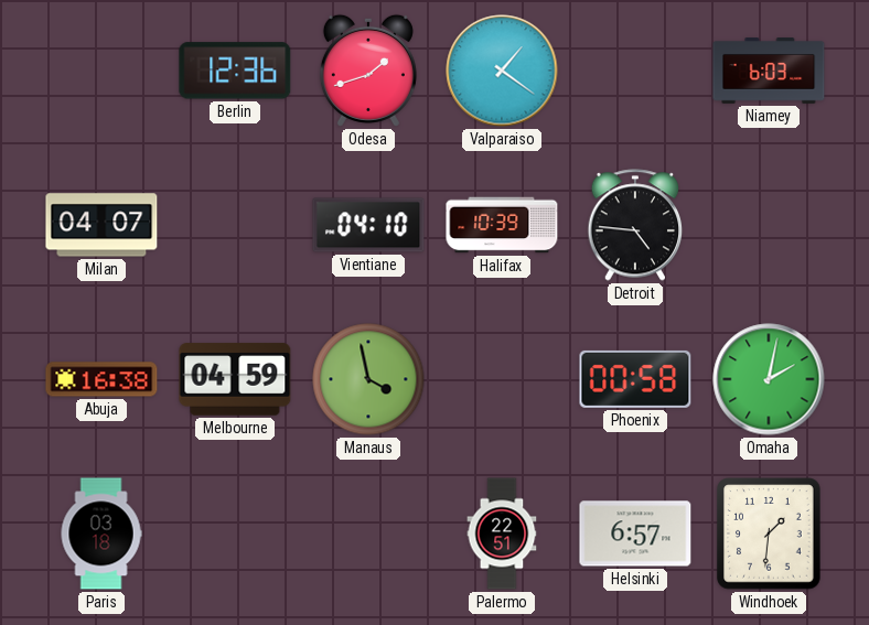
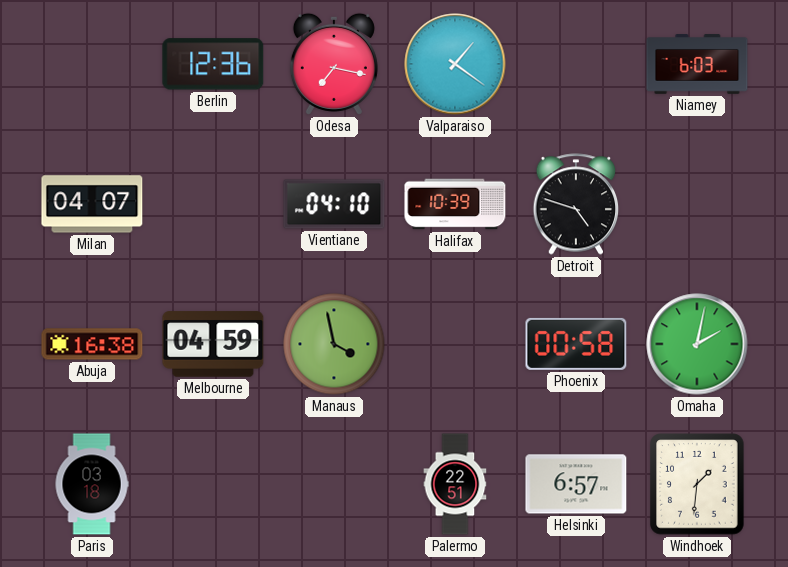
Odesa: 1:42 -> 7:17 (334, 64)
Detroit: 4:46 -> 4:48 (576, 204)
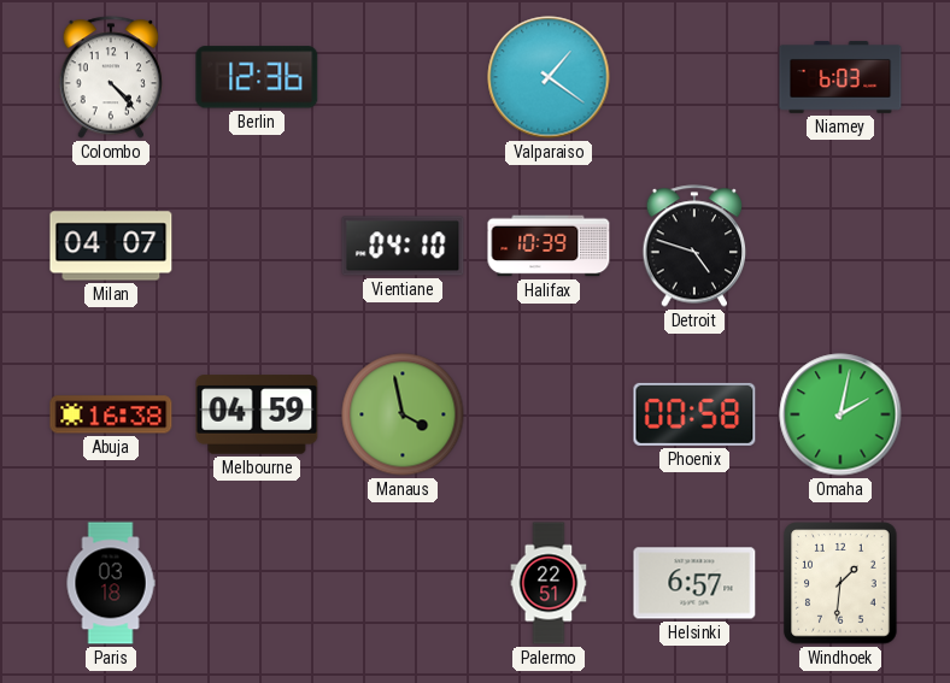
Colombo: none -> 4:23 (111, 77)
Odesa: 7:17 -> none (334, 64)
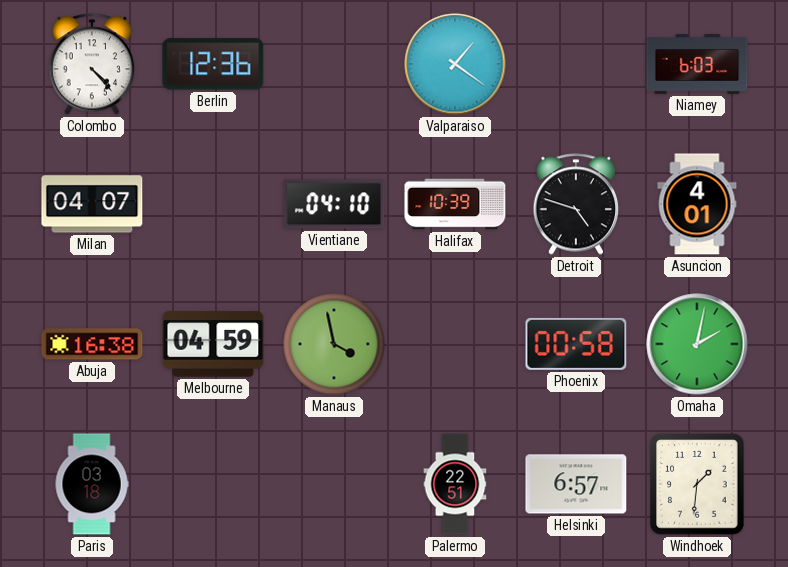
Asuncion: none -> 4:01 (697, 204)
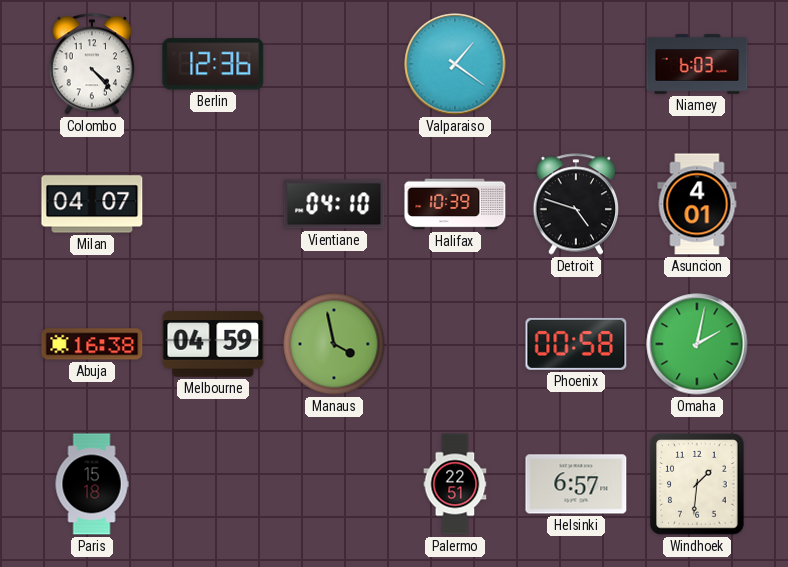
Paris: 03:18 -> 15:18 (92, 484)
